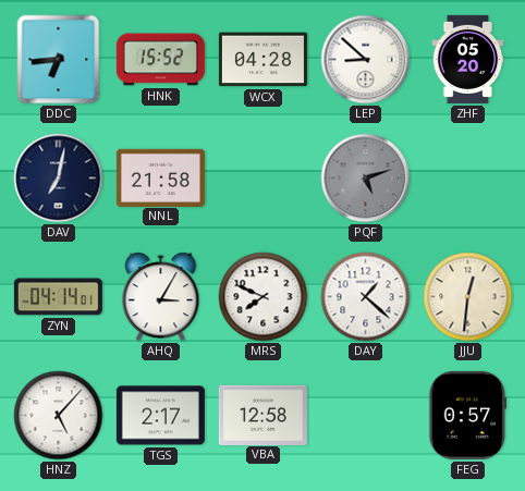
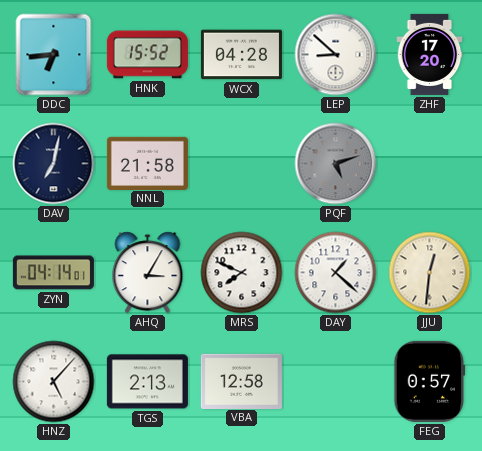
ZHF: 05:20 -> 17:20 (430, 54)
TGS: 2:17 -> 2:13 (147, 382)
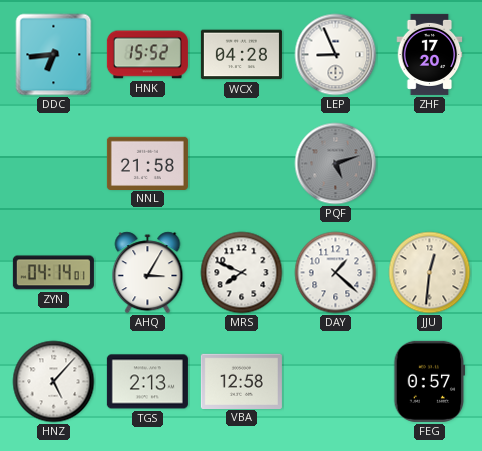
LEP: 8:52 -> 8:56 (336, 55)
DAV: 7:02 -> none (54, 164)
